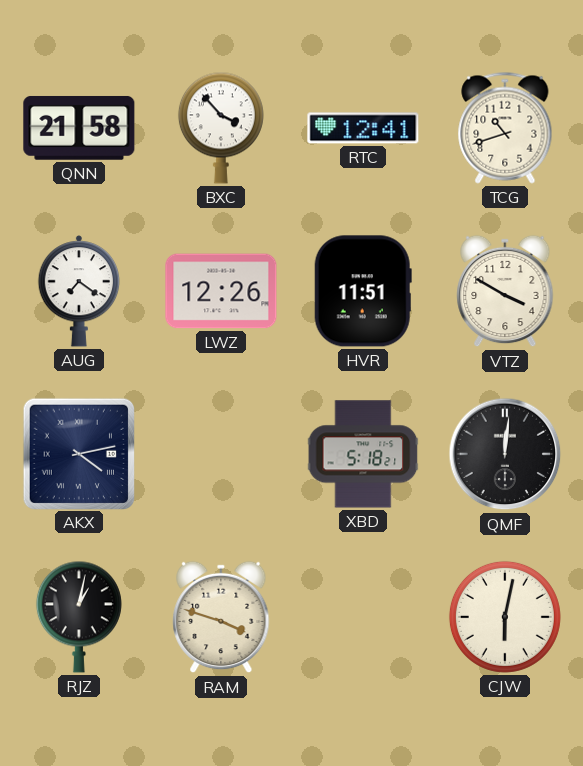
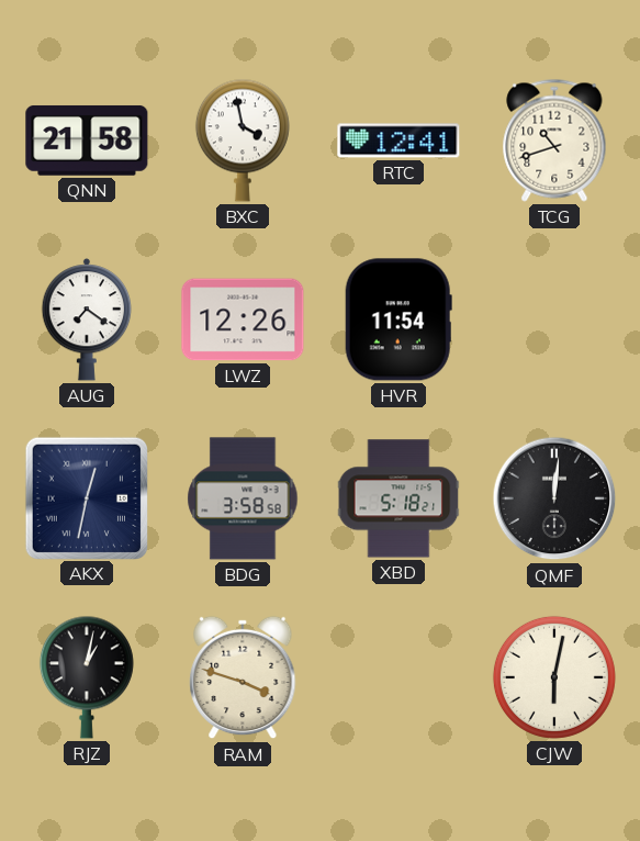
BXC: 3:53 -> 3:58 (243, 141)
HVR: 11:51 -> 11:54 (398, 319)
VTZ: 3:50 -> none (505, 291)
AKX: 4:13 -> 12:32 (86, 497)
BDG: none -> 3:58 (243, 498)
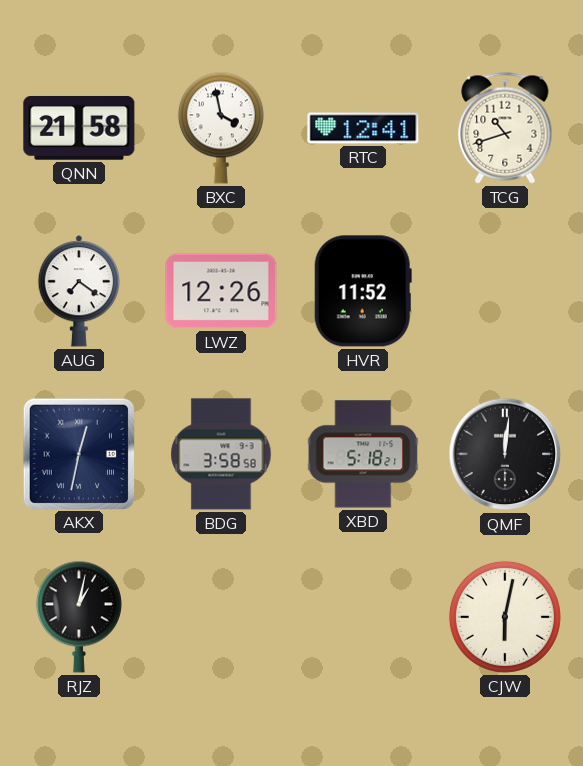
HVR: 11:54 -> 11:52 (363, 291)
RAM: 3:48 -> none (243, 677)
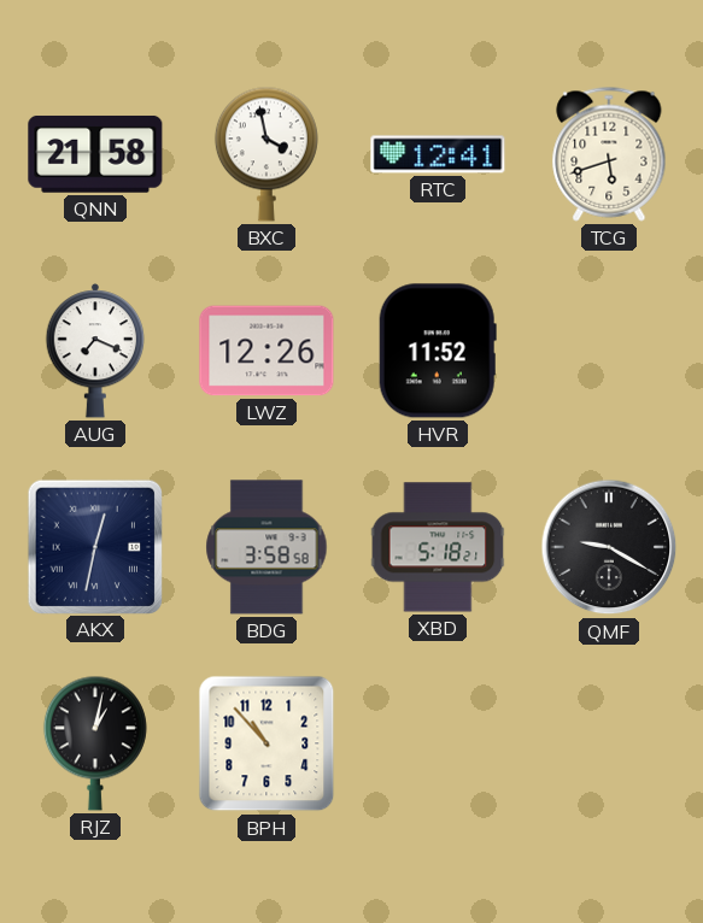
TCG: 10:42 -> 5:42 (609, 154)
AUG: 7:21 -> 7:19 (95, 351)
QMF: 12:01 -> 9:20 (609, 547)
BPH: none -> 10:53 (266, 743)
CJW: 6:02 -> none (505, 617)
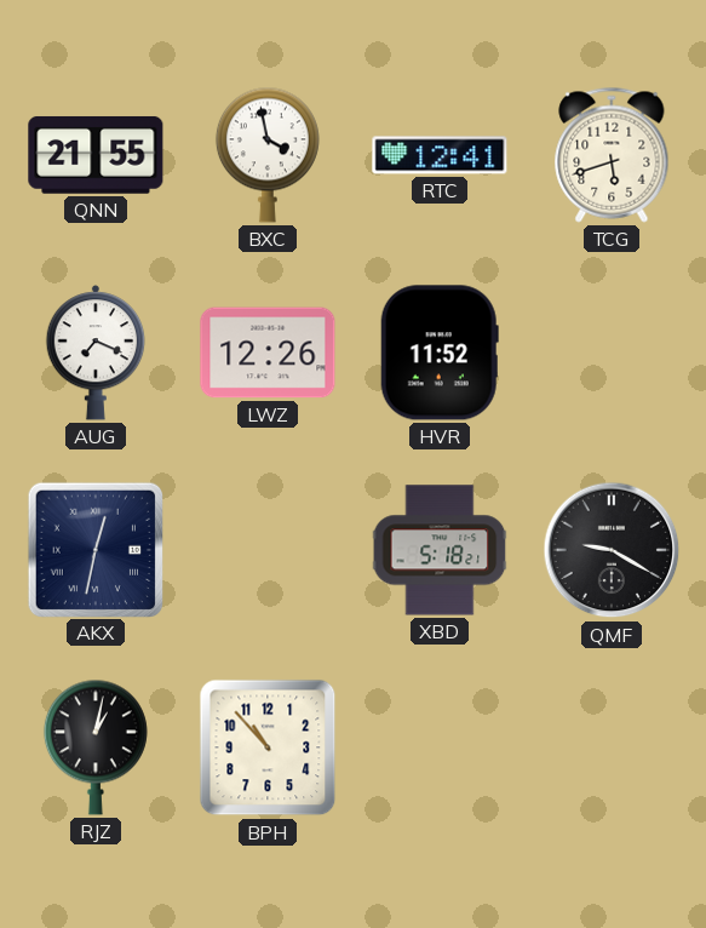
QNN: 21:58 -> 21:55 (96, 155)
BDG: 3:58 -> none (266, 547)
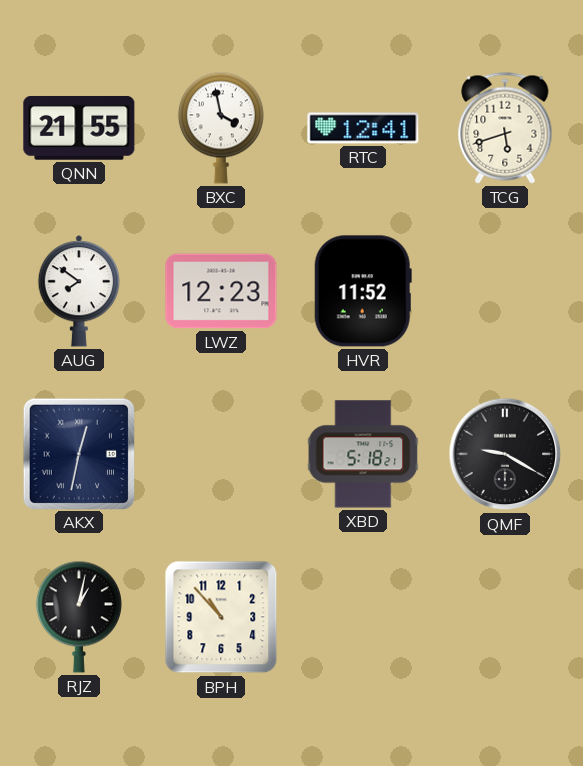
AUG: 7:19 -> 7:51 (79, 291)
LWZ: 12:26 -> 12:23 (221, 291)
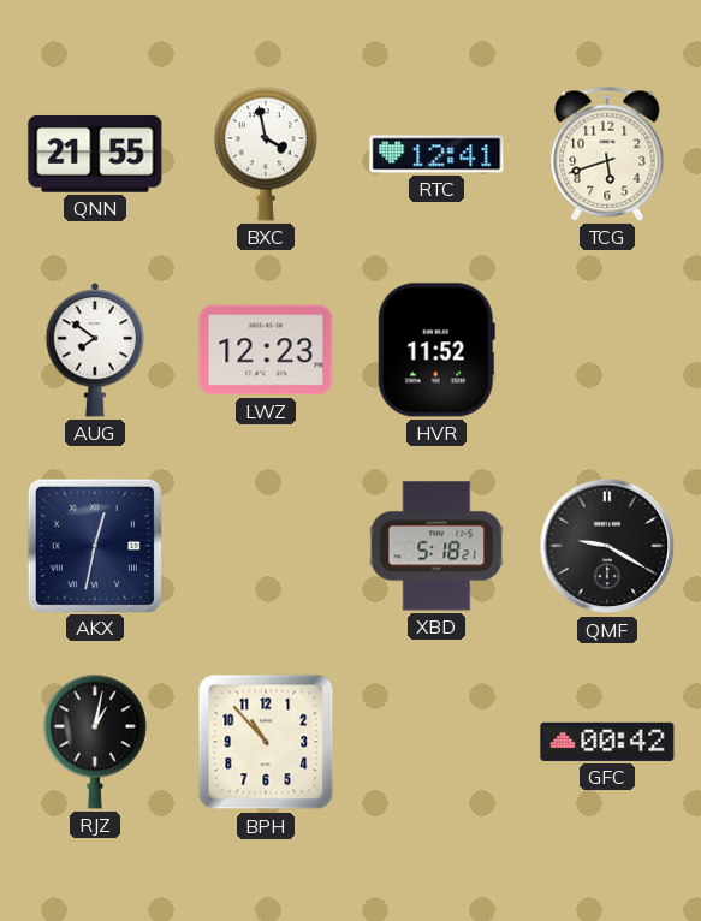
GFC: none -> 00:42 (607, 742)
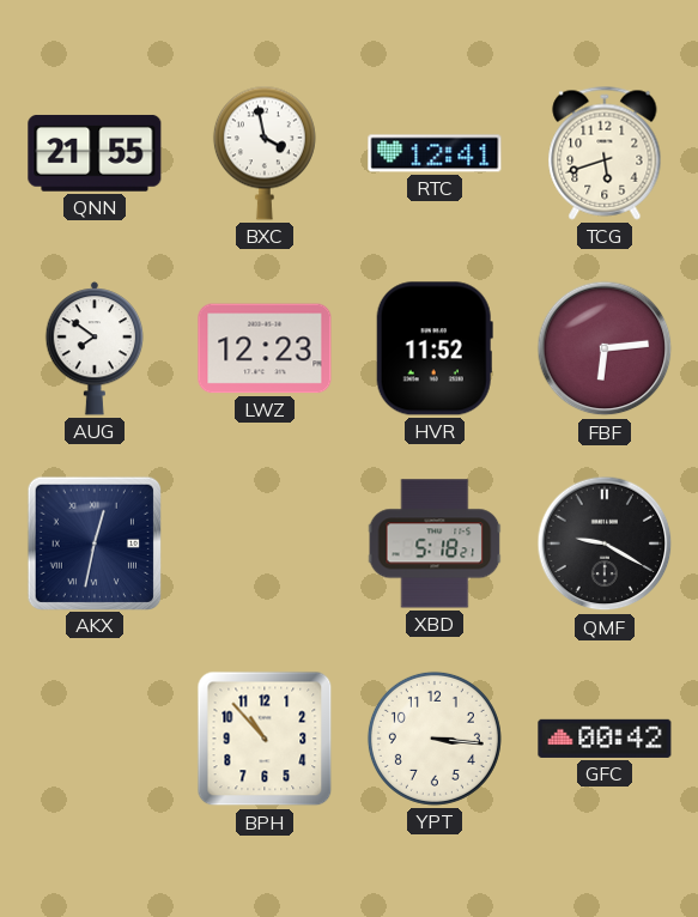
FBF: none -> 6:14 (605, 348)
RJZ: 1:02 -> none (95, 742)
YPT: none -> 3:16 (435, 739)
